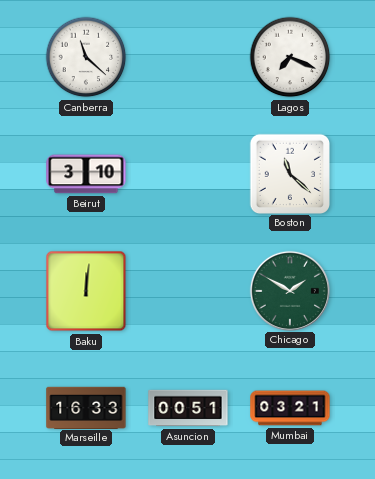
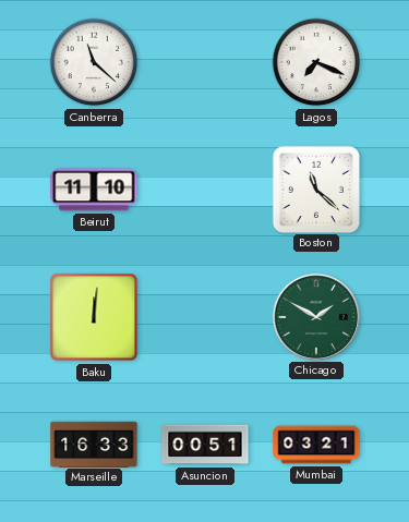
Beirut: 3:10 -> 11:10 (94, 190)
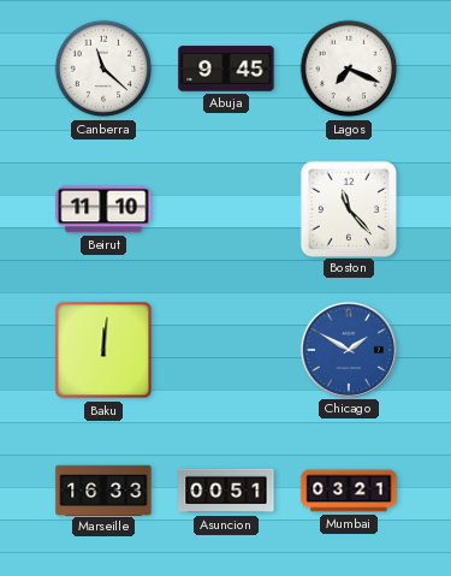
Abuja: none -> 9:45 (226, 69)
Boston: 11:22 -> 11:23 (348, 208)
Chicago dial: green -> blue (348, 349)
